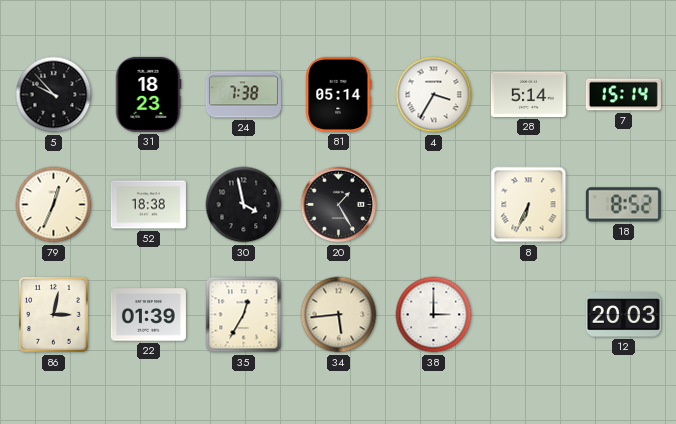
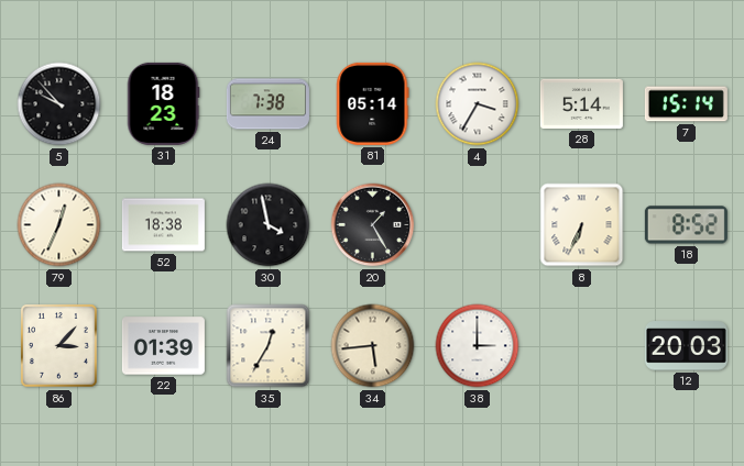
86: 3:02 -> 3:07 (59, 346)
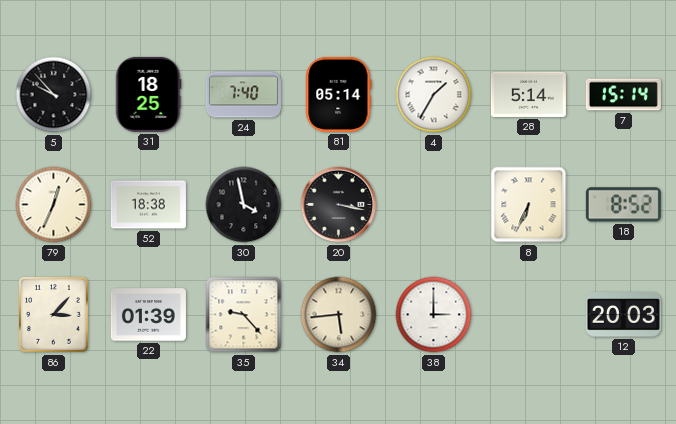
31: 18:23 -> 18:25 (148, 94)
24: 7:38 -> 7:40 (243, 95)
4: 3:35 -> 1:35 (434, 95)
20: 1:25 -> 3:17 (339, 205)
35: 12:35 -> 9:23 (244, 315)
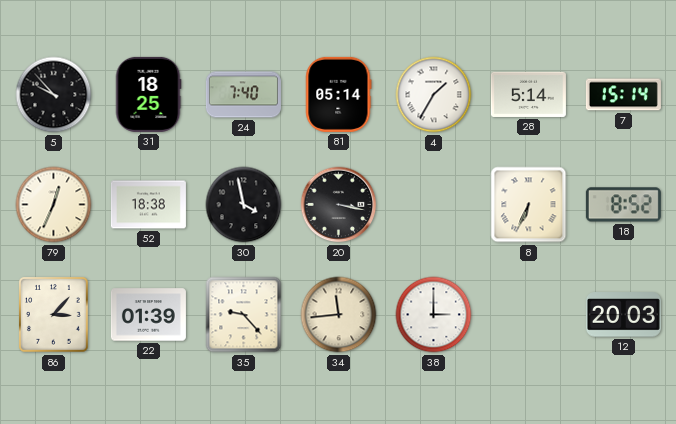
34: 5:44 -> 11:44 (339, 315)
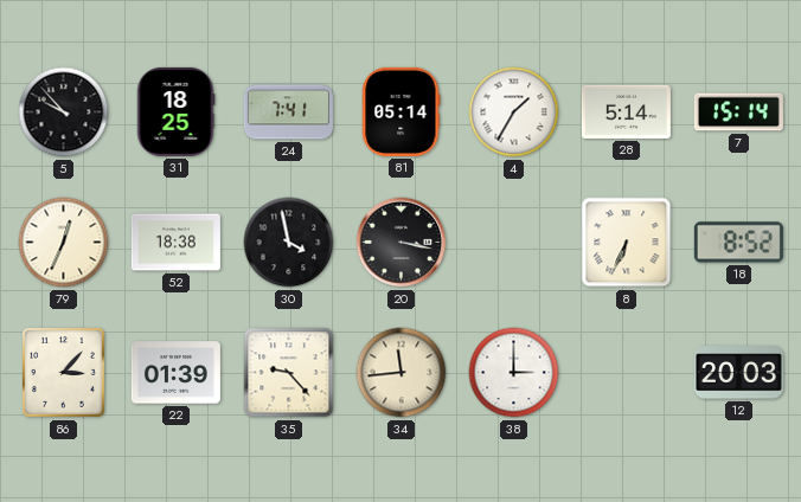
24: 7:40 -> 7:41 (288, 112)
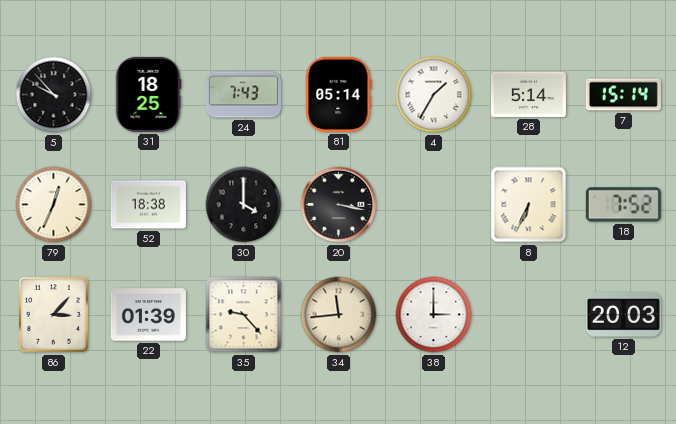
24: 7:41 -> 7:43 (243, 95)
30: 3:58 -> 4:00 (244, 205)
18: 8:52 -> 7:52 (623, 205)
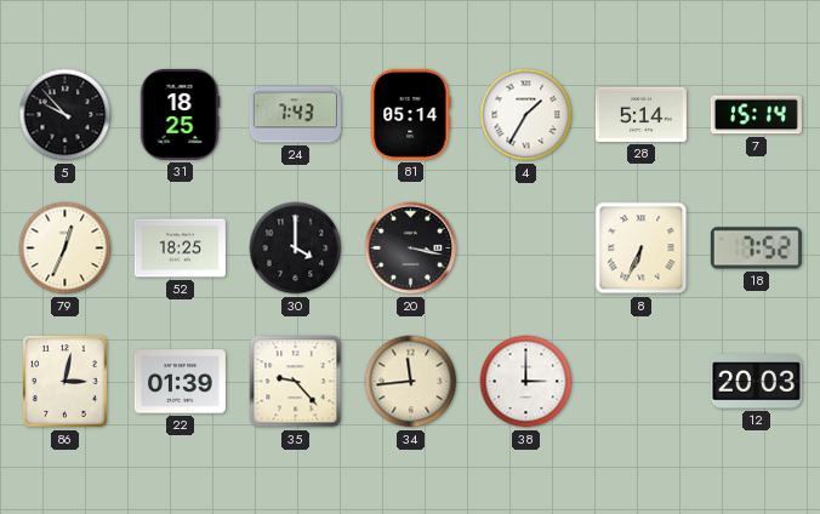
52: 18:38 -> 18:25 (180, 249)
86: 3:07 -> 3:02 (66, 382)
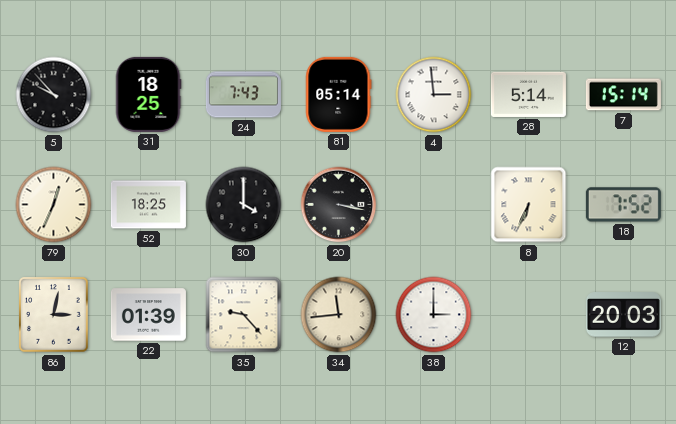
4: 1:35 -> 2:59 (434, 95)
